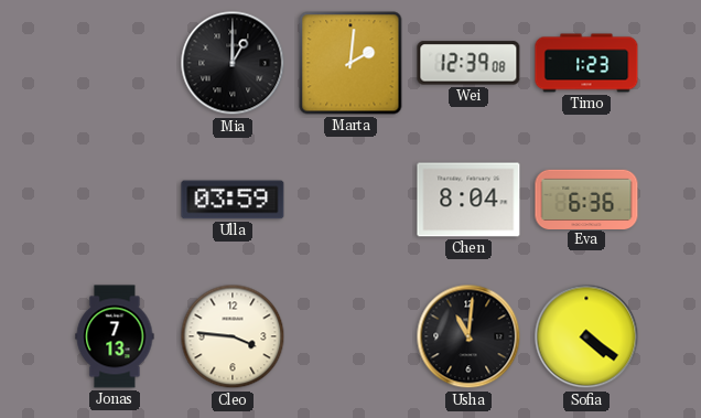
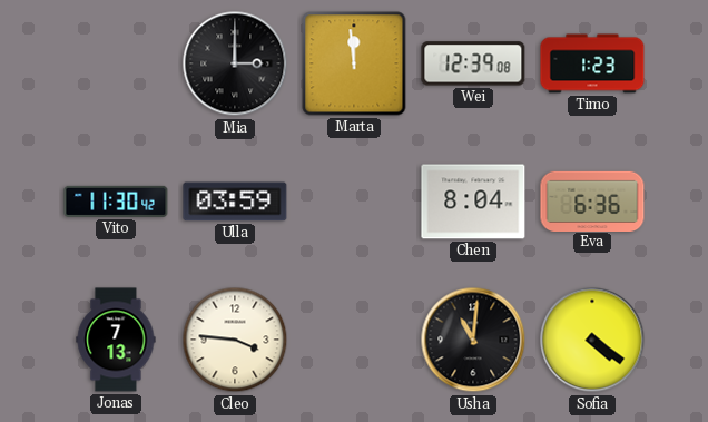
Mia: 1:00 -> 3:00 (235, 63)
Marta: 2:01 -> 11:59 (354, 63)
Vito: none -> 11:30 (116, 202)
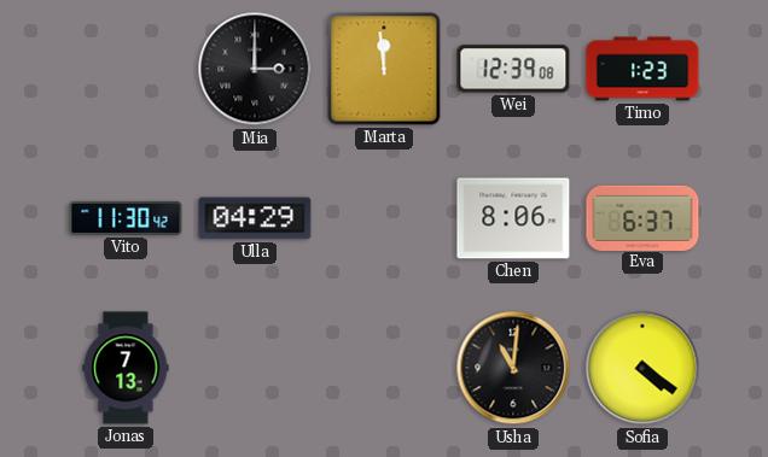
Ulla: 03:59 -> 04:29 (255, 218)
Chen: 8:04 -> 8:06 (513, 218)
Eva: 6:36 -> 6:37 (642, 217)
Cleo: 3:46 -> none (235, 340)
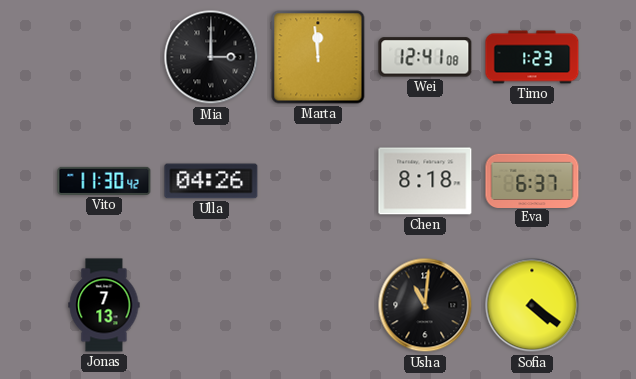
Wei: 12:39 -> 12:41 (425, 57)
Ulla: 04:29 -> 04:26 (211, 181)
Chen: 8:06 -> 8:18 (425, 181)
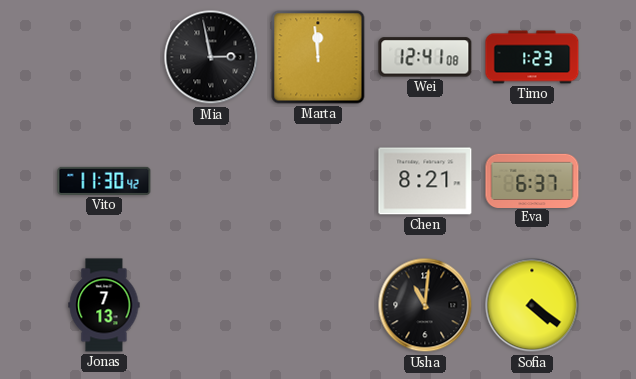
Mia: 3:00 -> 2:58 (211, 57)
Ulla: 04:26 -> none (211, 181)
Chen: 8:18 -> 8:21 (425, 181)
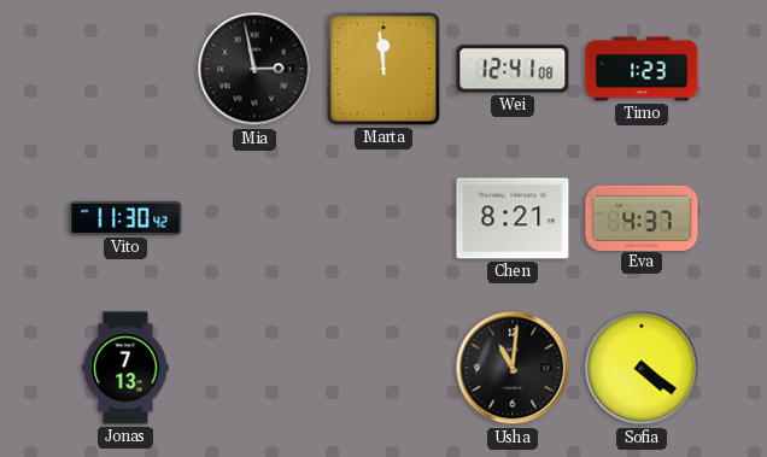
Eva: 6:37 -> 4:37 (642, 217)
